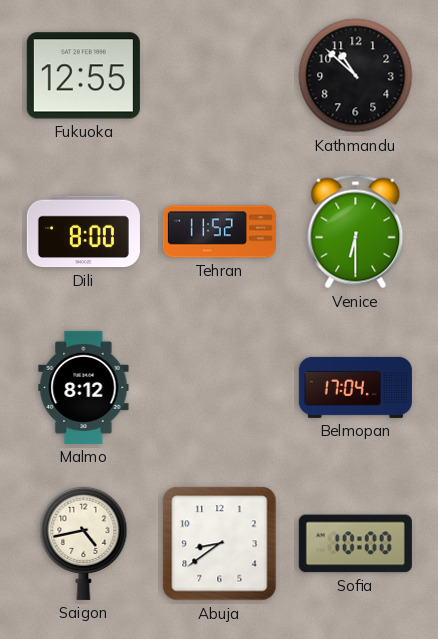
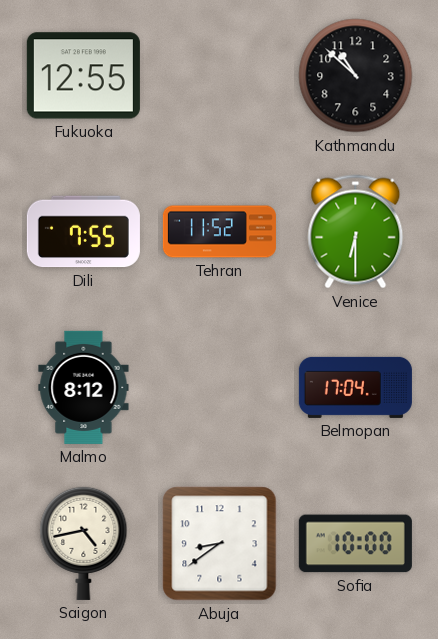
Dili: 8:00 -> 7:55 (83, 232)
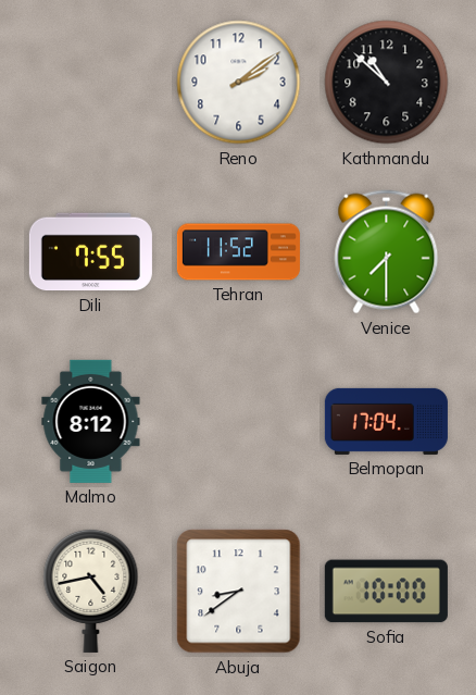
Fukuoka: 12:55 -> none (83, 76)
Reno: none -> 2:09 (239, 83)
Venice: 6:30 -> 7:30 (387, 252)
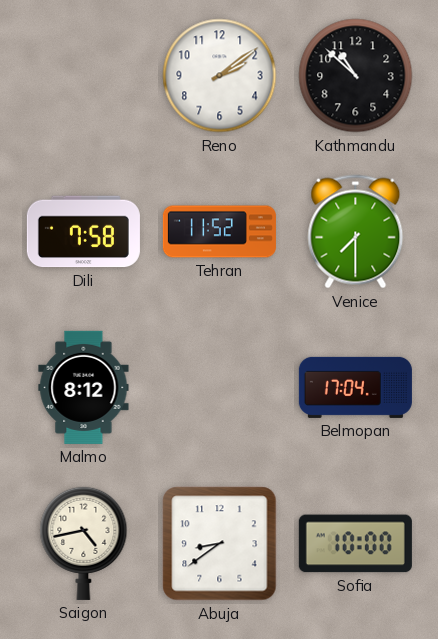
Dili: 7:55 -> 7:58 (83, 232)
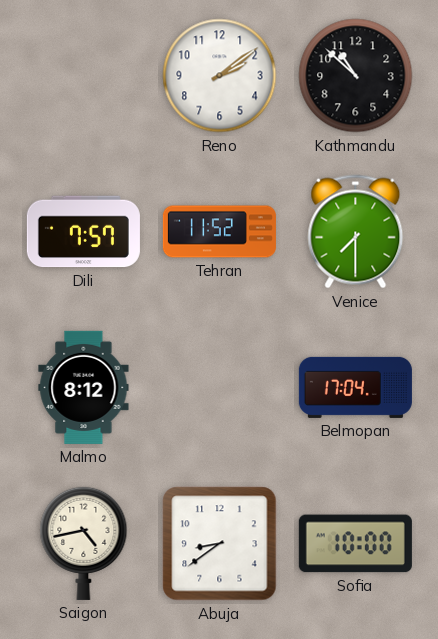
Dili: 7:58 -> 7:57 (83, 232)
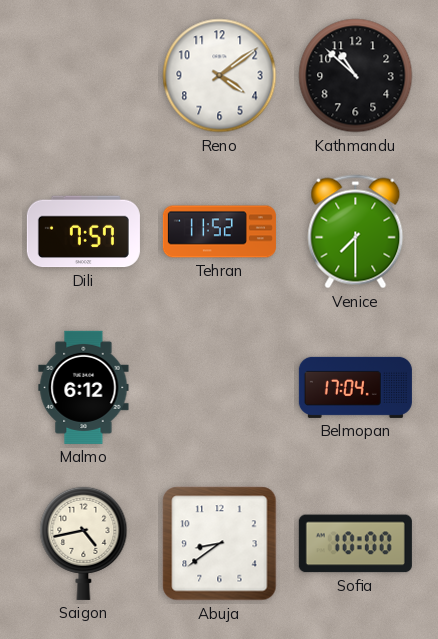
Reno: 2:09 -> 4:09 (220, 76)
Malmo: 8:12 -> 6:12 (84, 387)
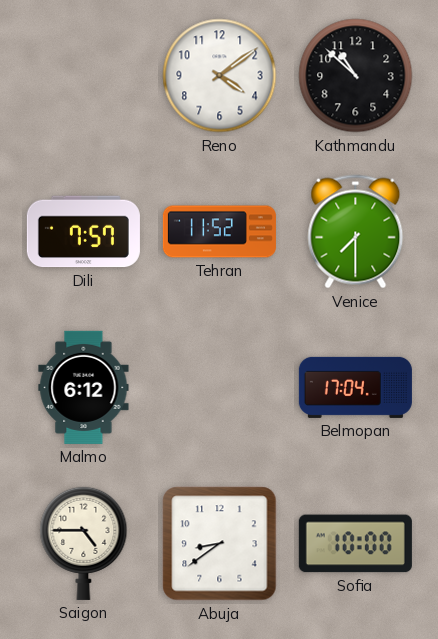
Saigon: 4:43 -> 4:45 (84, 543)
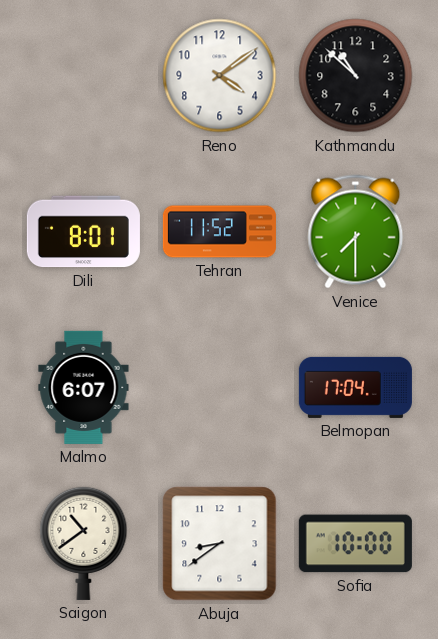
Dili: 7:57 -> 8:01 (83, 232)
Malmo: 6:12 -> 6:07 (84, 387)
Saigon: 4:45 -> 10:39 (84, 543)
